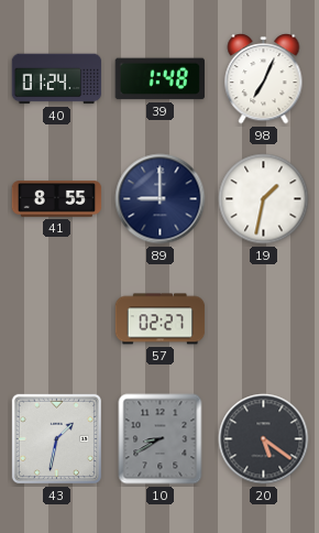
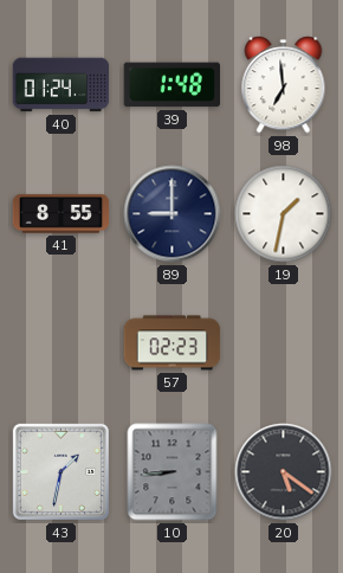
98: 7:04 -> 6:59 (284, 85)
57: 02:27 -> 02:23 (173, 343)
10: 8:40 -> 8:44 (173, 472)
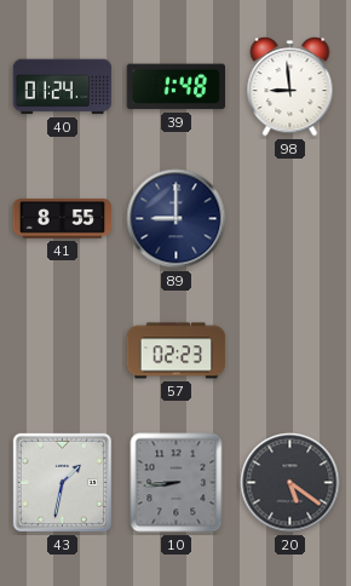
98: 6:59 -> 8:59 (290, 87)
19: 1:32 -> none (284, 214)
